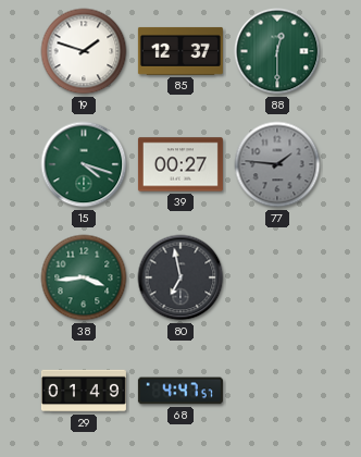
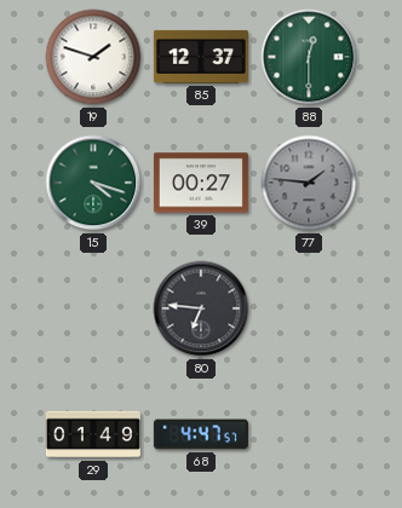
38: 3:44 -> none (84, 277)
80: 6:58 -> 6:46 (201, 308)
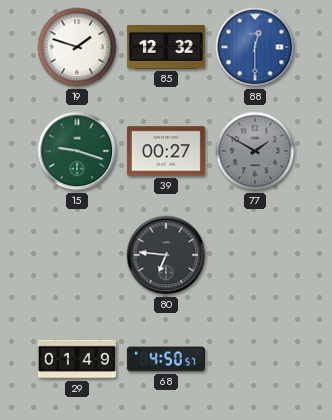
85: 12:37 -> 12:32 (166, 47)
88 dial: green -> blue (255, 47)
15: 4:18 -> 9:18 (77, 151)
77: 1:46 -> 1:50 (255, 151)
68: 4:47 -> 4:50 (166, 359)
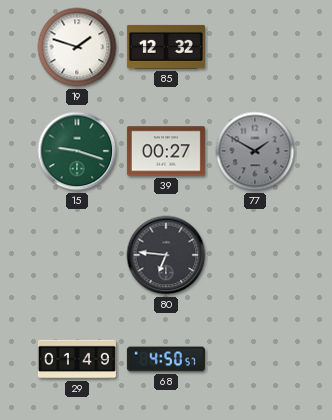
88: 12:30 -> none (255, 47)
